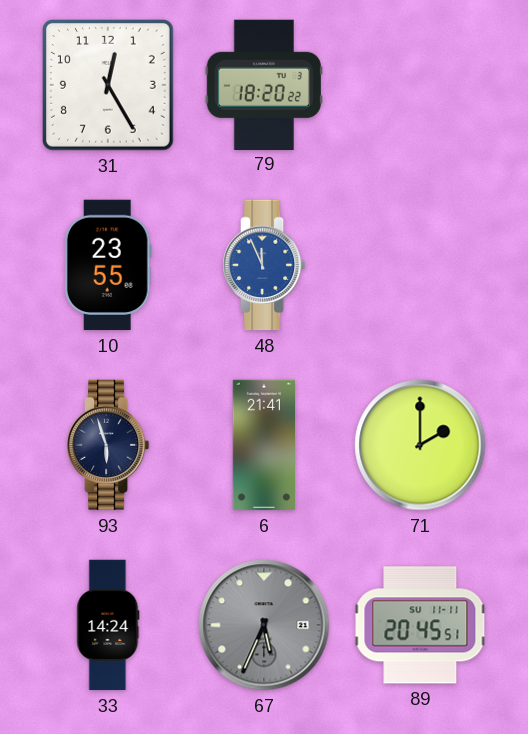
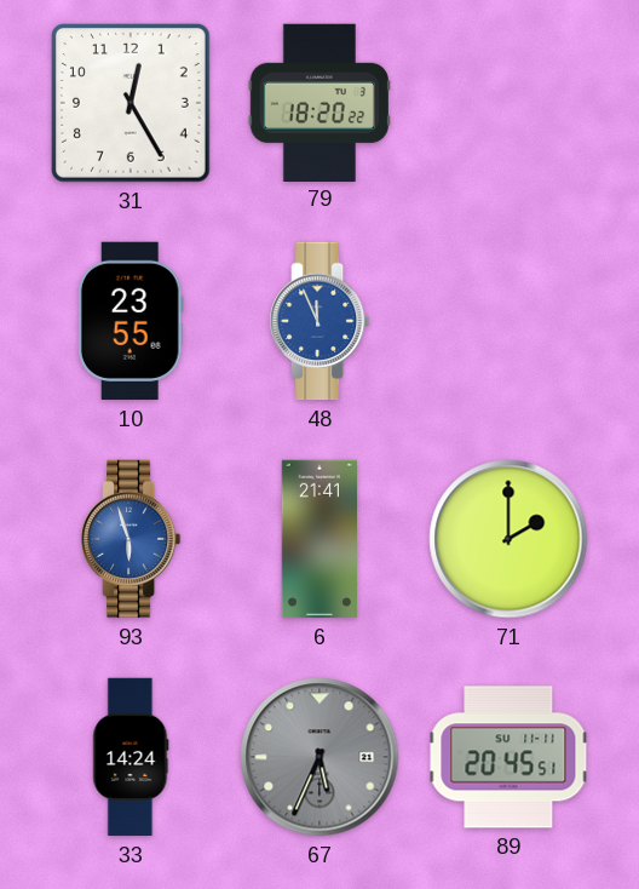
93 dial: navy -> blue (132, 539)
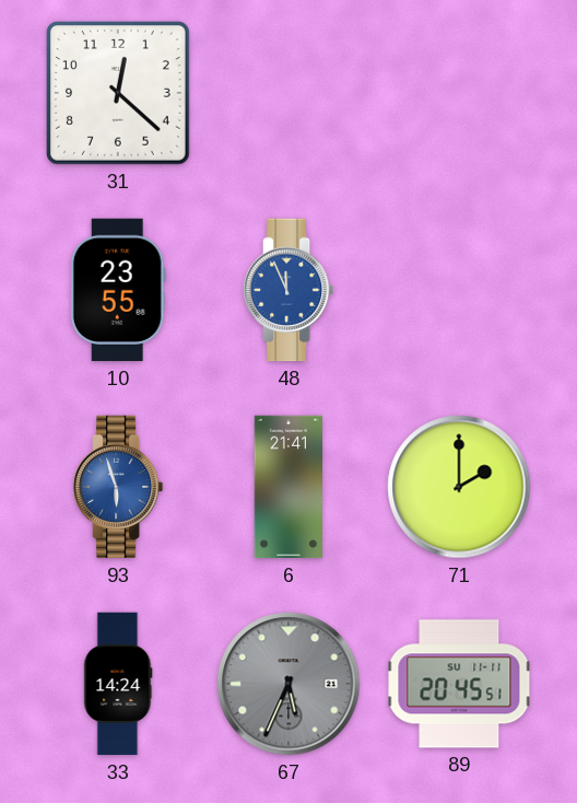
31: 12:25 -> 12:22 (119, 94)
79: 18:20 -> none (319, 102)
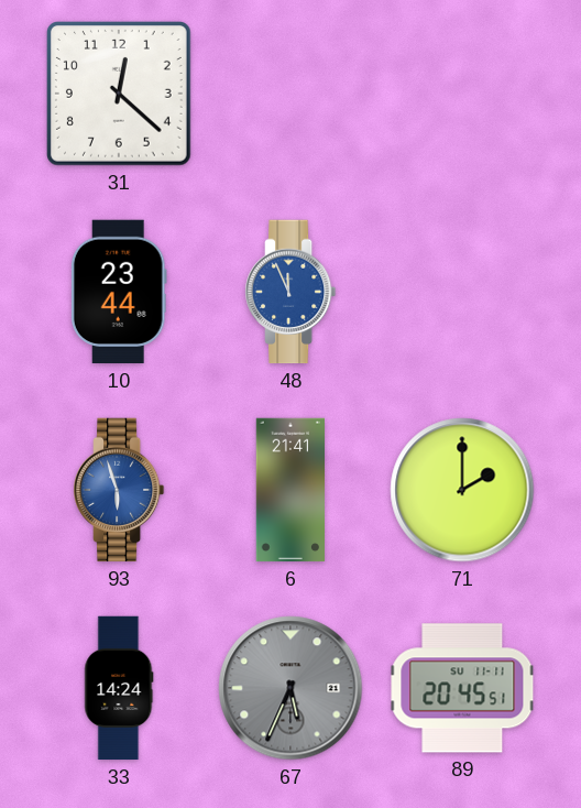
10: 23:55 -> 23:44 (119, 292)
